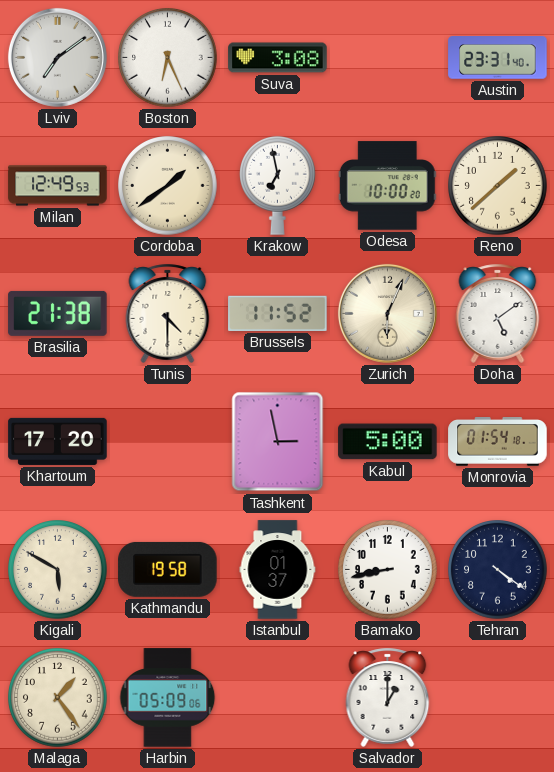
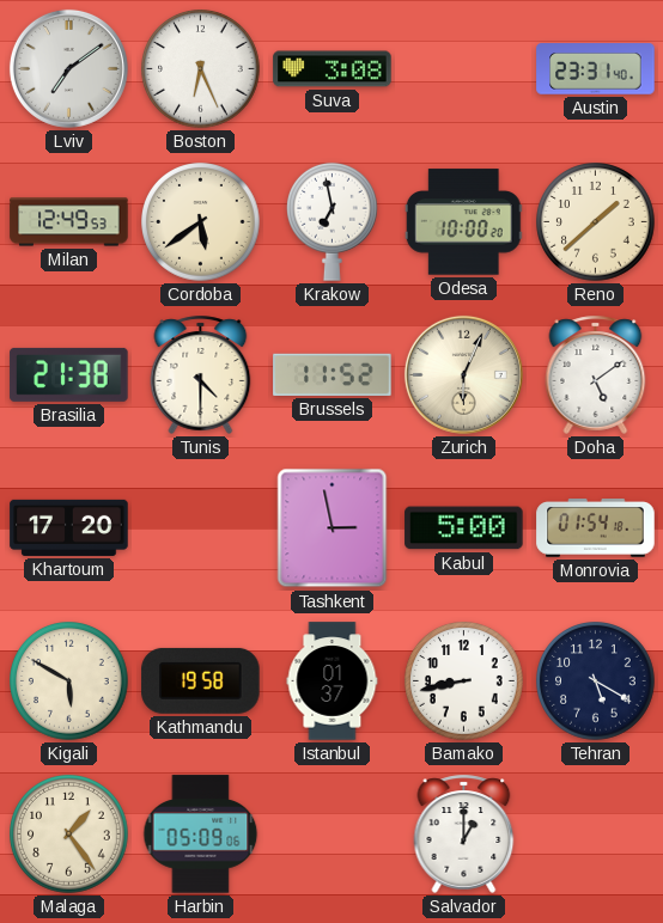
Cordoba: 1:39 -> 5:39 (201, 222)
Tehran: 4:21 -> 5:20 (596, 681)
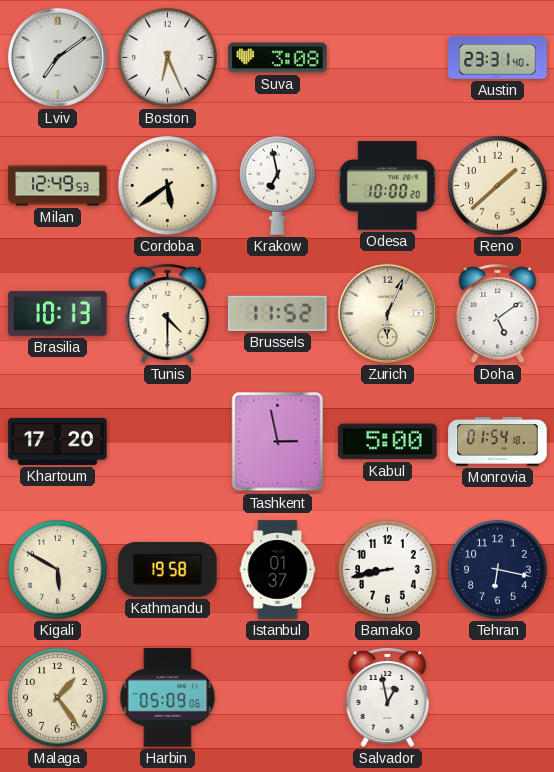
Brasilia: 21:38 -> 10:13 (58, 313)
Tehran: 5:20 -> 6:17 (498, 570)
Salvador: 1:00 -> 12:58 (388, 697)
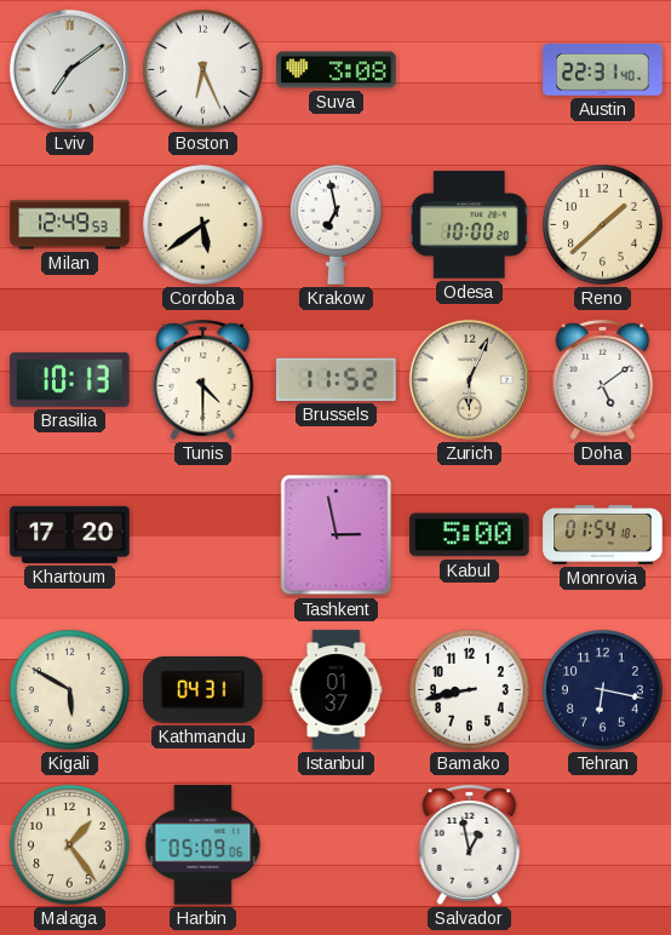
Austin: 23:31 -> 22:31 (603, 70)
Kathmandu: 19:58 -> 04:31 (203, 689)
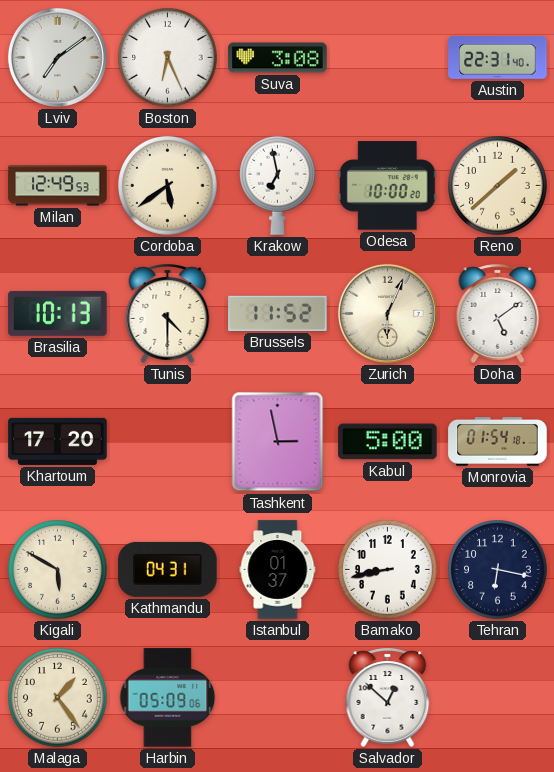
Salvador: 12:58 -> 12:52 (388, 697)
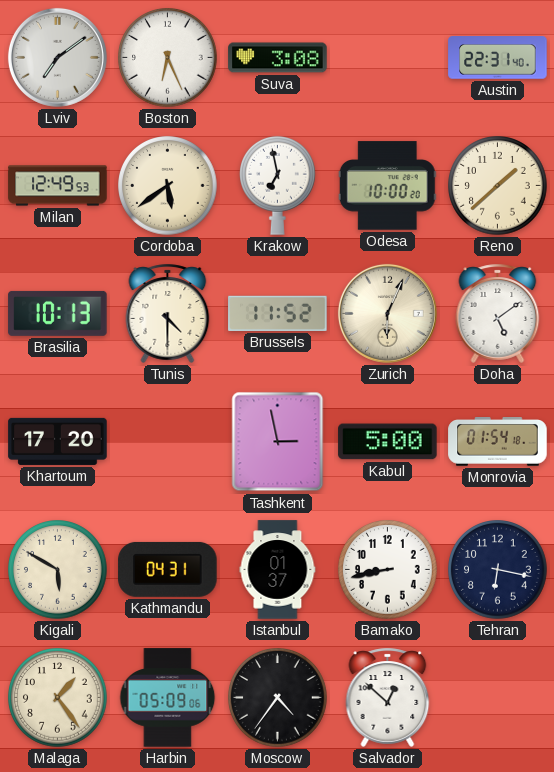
Moscow: none -> 4:36 (278, 698)
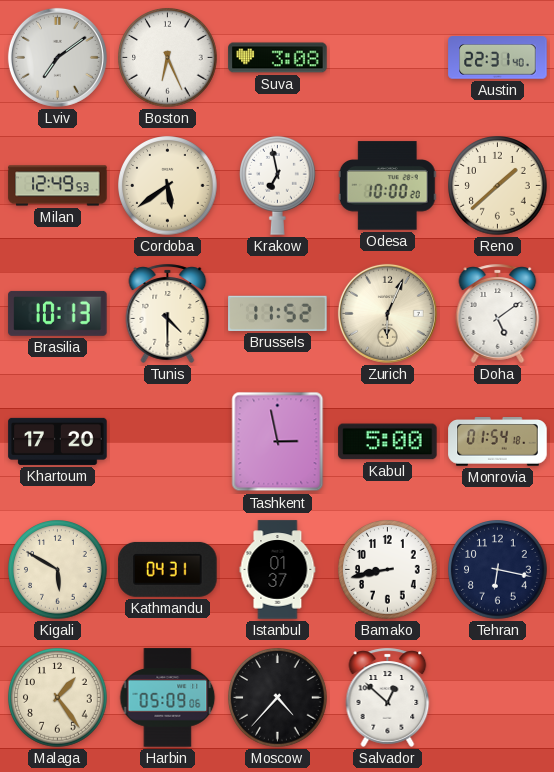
Moscow: 4:36 -> 4:37 (278, 698)
